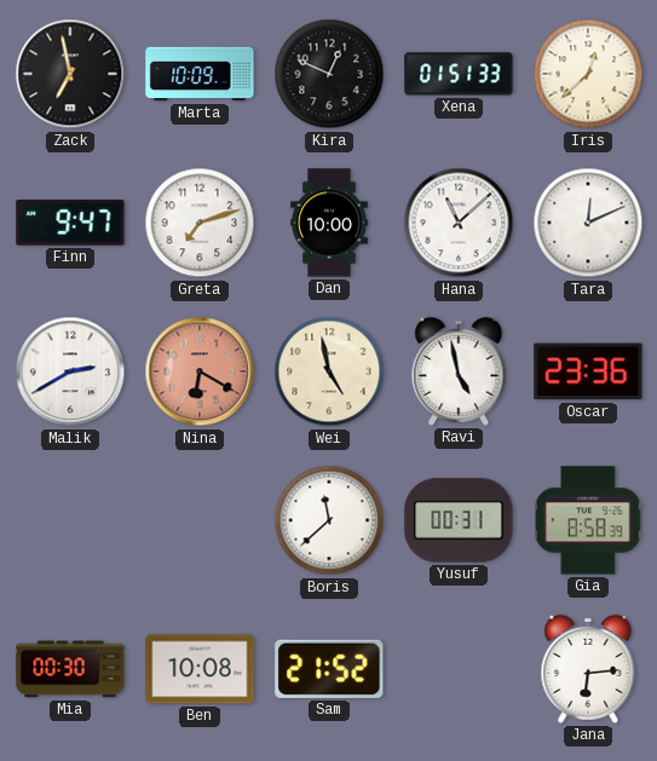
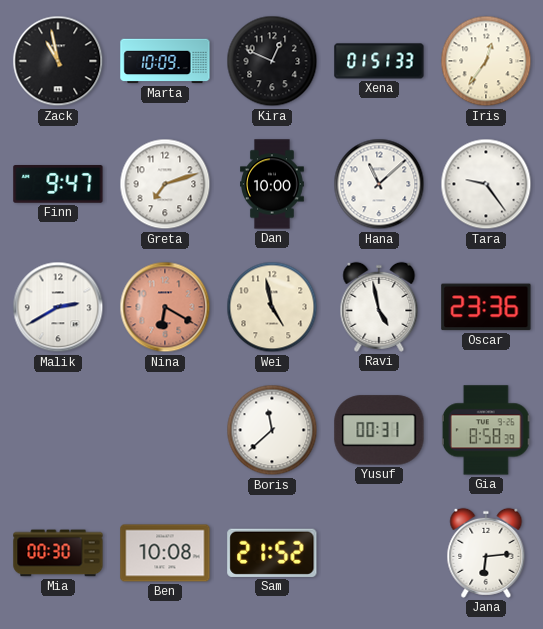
Zack: 6:58 -> 10:58 (58, 61)
Iris: 12:38 -> 12:36 (486, 61)
Tara: 12:11 -> 9:24 (486, 184)
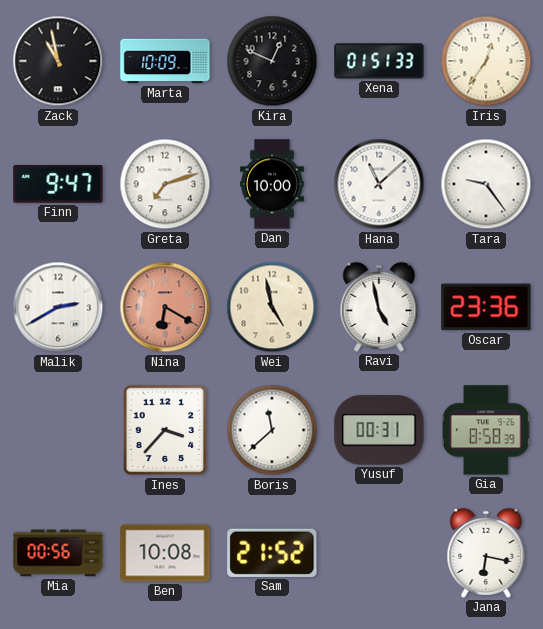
Ines: none -> 3:37 (165, 430)
Mia: 00:30 -> 00:56 (58, 553)
Jana: 6:14 -> 6:17 (486, 553)
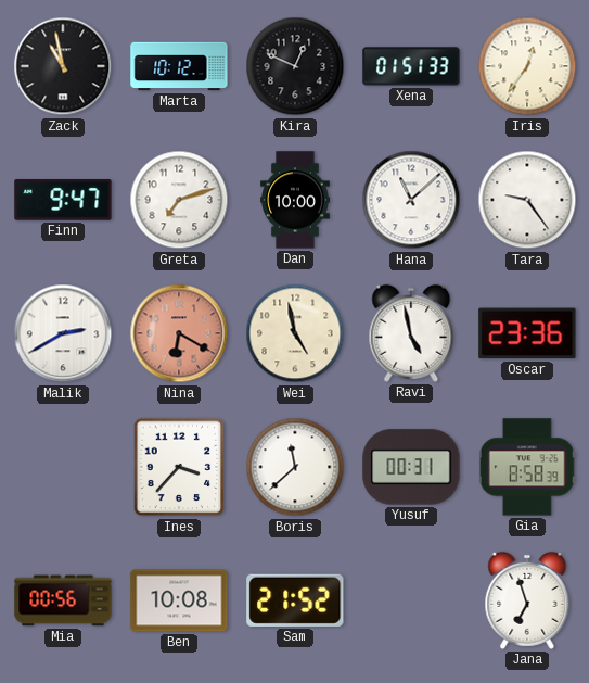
Marta: 10:09 -> 10:12 (179, 66)
Jana: 6:17 -> 6:57 (527, 600)
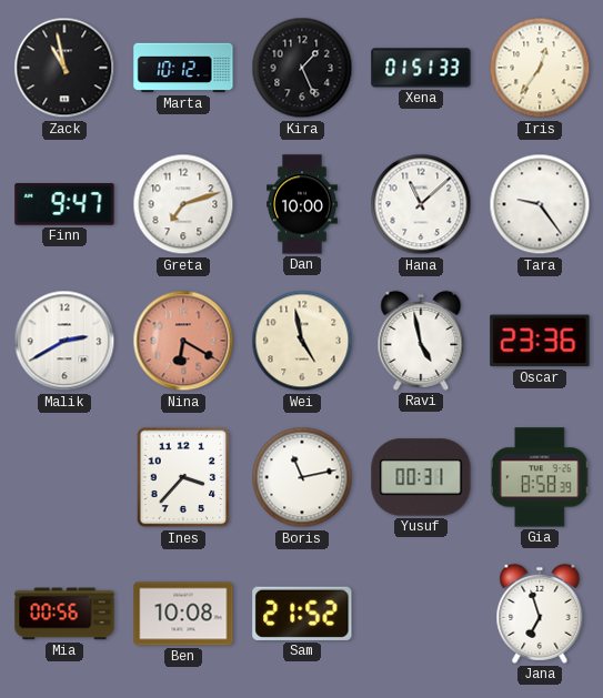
Kira: 12:49 -> 1:26 (302, 68)
Boris: 11:38 -> 11:13 (302, 477)
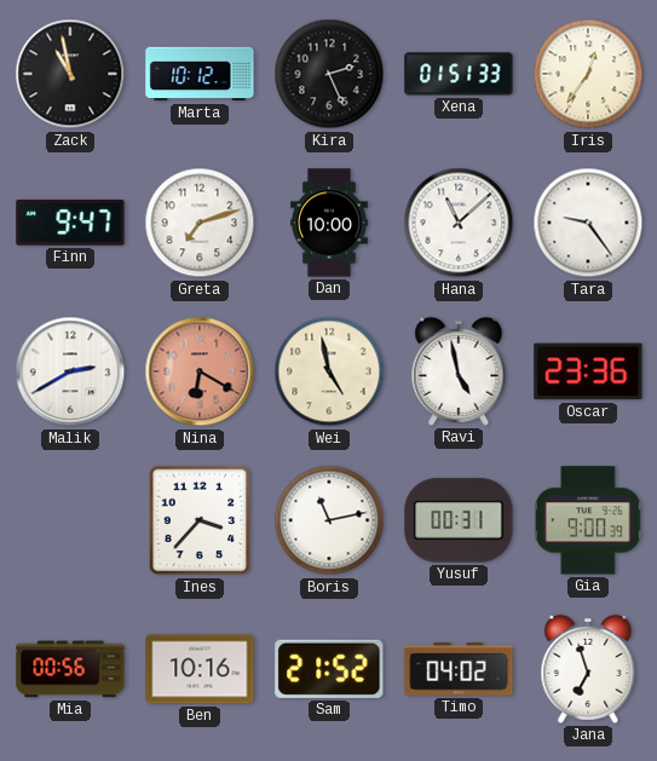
Kira: 1:26 -> 2:26 (329, 74)
Gia: 8:58 -> 9:00 (588, 520)
Ben: 10:08 -> 10:16 (200, 669)
Timo: none -> 04:02 (459, 669)
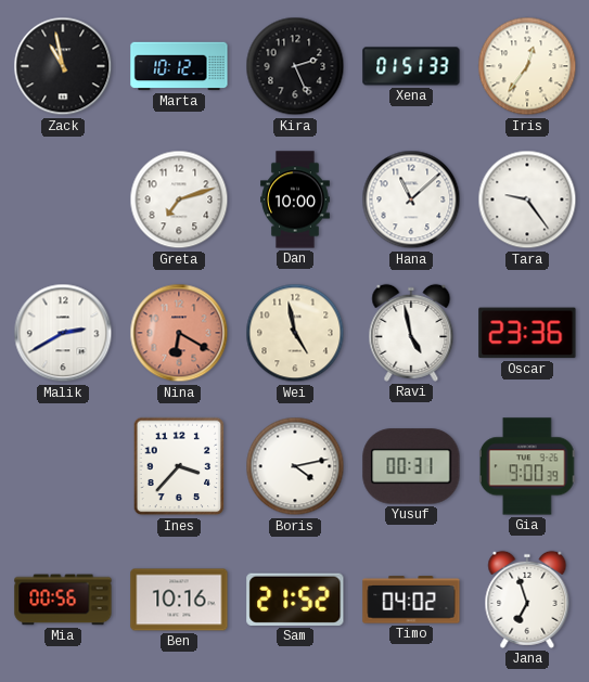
Finn: 9:47 -> none (70, 224)
Boris: 11:13 -> 4:13 (295, 466)
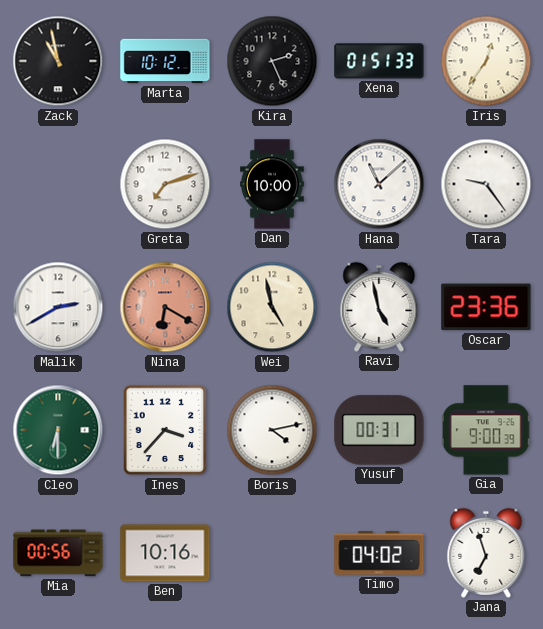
Cleo: none -> 6:30 (58, 430)
Sam: 21:52 -> none (295, 600)
